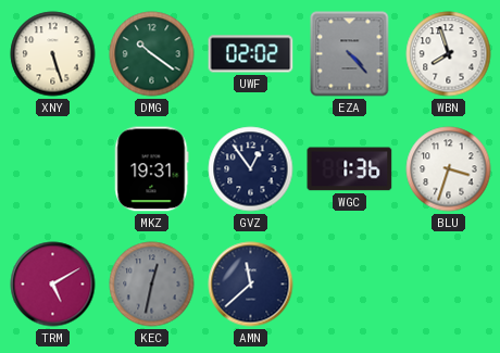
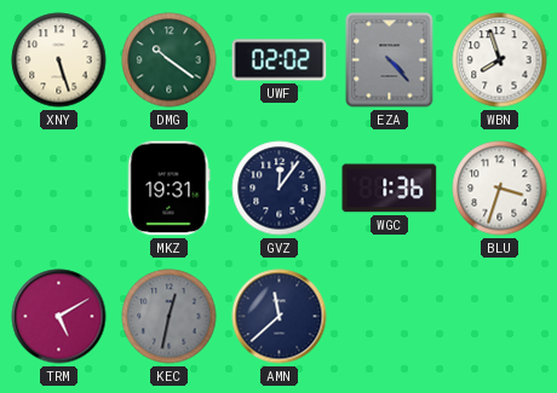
GVZ: 12:54 -> 12:06 (280, 189)
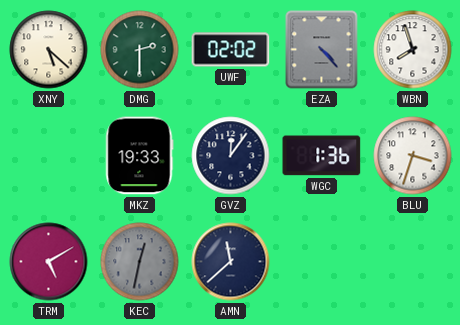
XNY: 5:27 -> 5:22 (49, 50)
DMG: 10:21 -> 2:30 (140, 50)
MKZ: 19:31 -> 19:33 (140, 156)
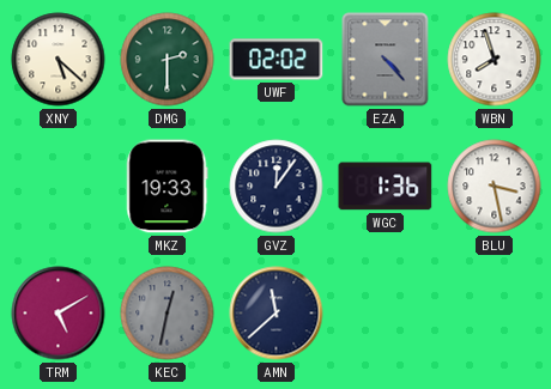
BLU: 3:33 -> 3:28 (495, 187)
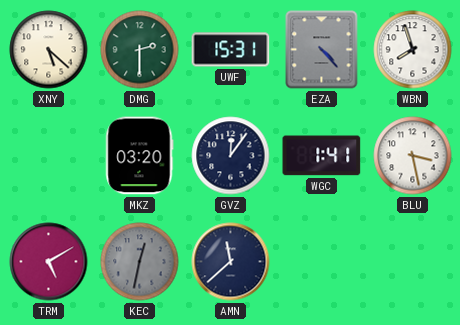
UWF: 02:02 -> 15:31 (231, 50)
MKZ: 19:33 -> 03:20 (140, 156)
WGC: 1:36 -> 1:41 (322, 156)
